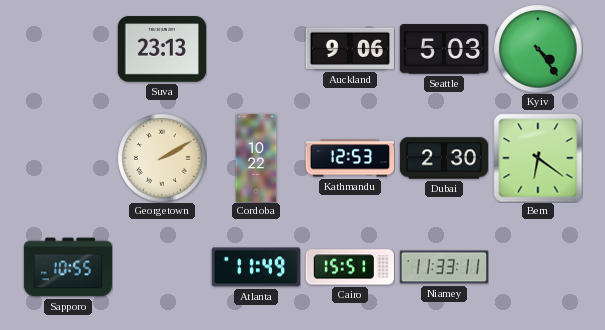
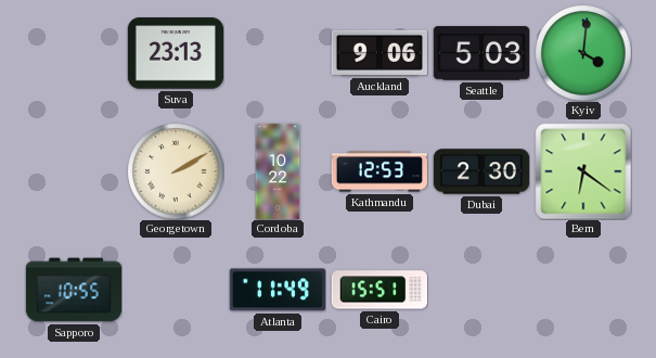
Kyiv: 4:24 -> 4:01 (583, 53)
Niamey: 11:33 -> none (443, 267)
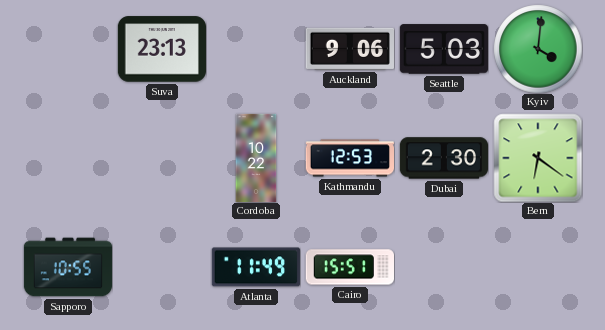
Georgetown: 2:10 -> none (176, 171)
